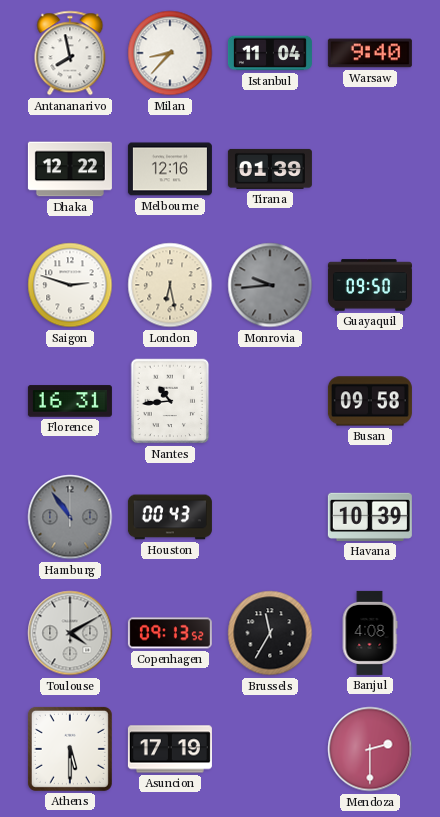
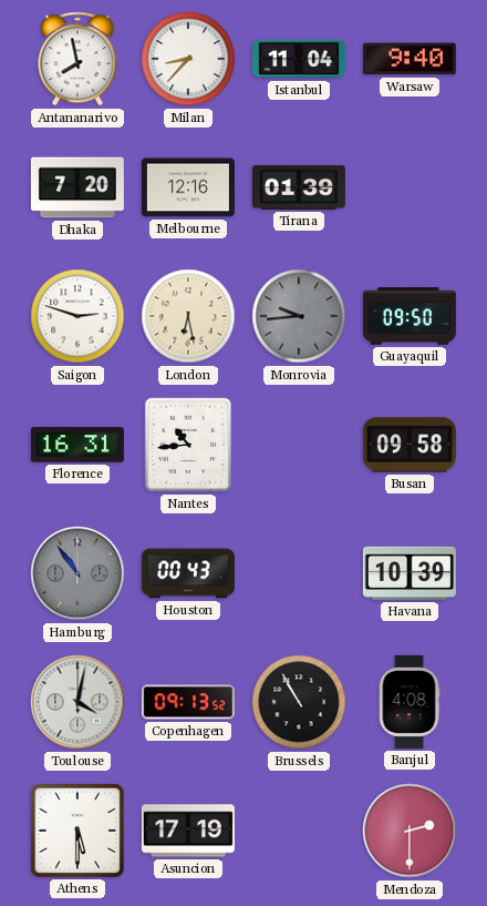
Dhaka: 12:22 -> 7:20 (77, 187)
Toulouse: 4:10 -> 4:02 (77, 702)
Brussels: 11:35 -> 10:55 (299, 702)
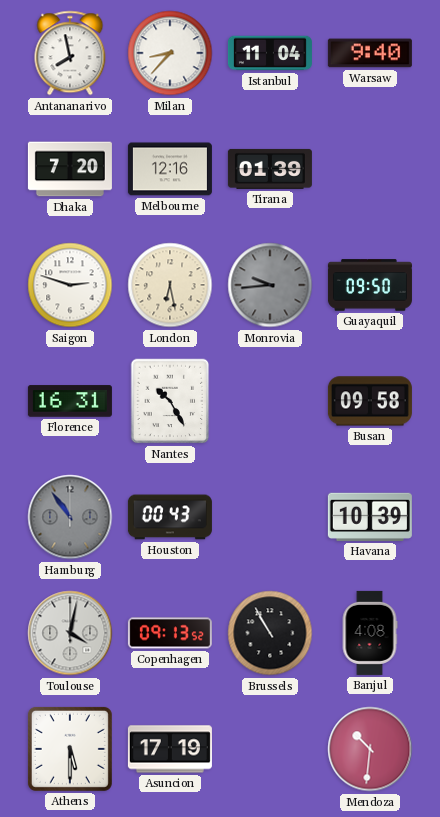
Nantes: 10:44 -> 10:25 (170, 401)
Mendoza: 2:30 -> 10:31 (370, 749)
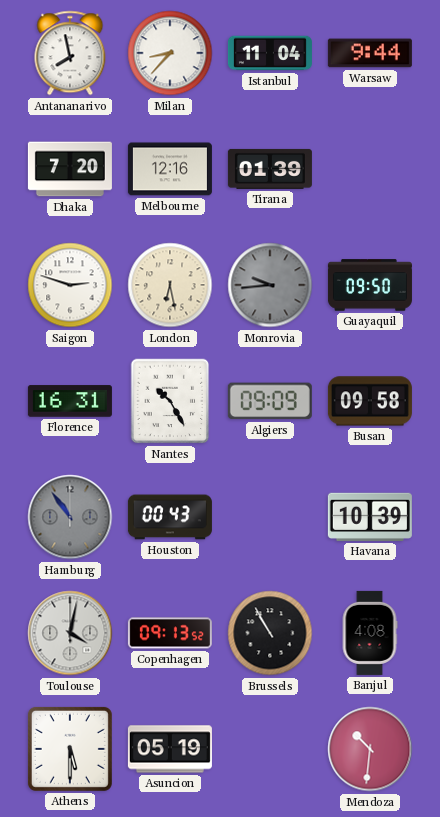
Warsaw: 9:40 -> 9:44 (370, 53)
Algiers: none -> 09:09 (270, 401)
Asuncion: 17:19 -> 05:19 (170, 749)
